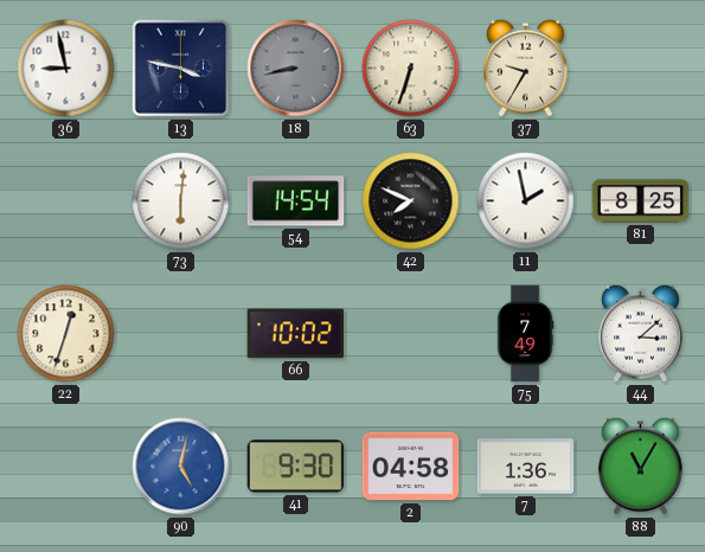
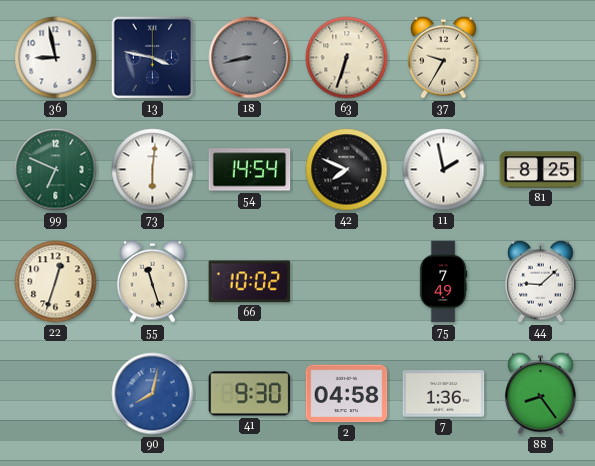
99: none -> 6:49 (56, 170)
55: none -> 11:27 (153, 281)
44: 3:08 -> 9:08 (541, 281)
90: 5:02 -> 8:02 (153, 394)
88: 11:05 -> 8:24 (541, 393)
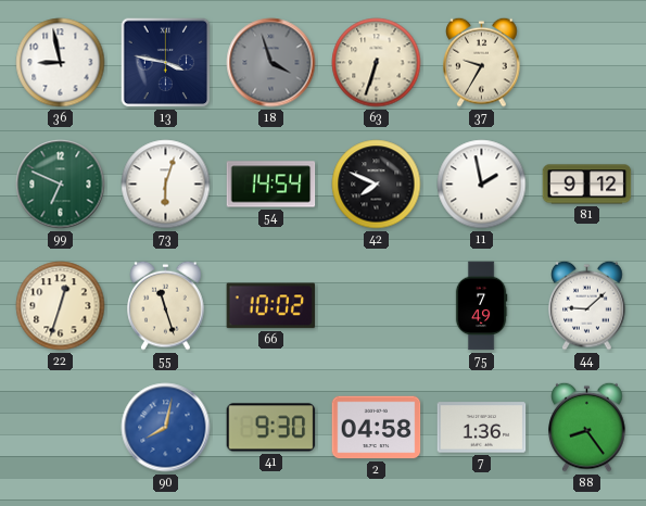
18: 8:43 -> 3:57 (271, 63)
73: 6:01 -> 6:03 (166, 185)
81: 8:25 -> 9:12 (587, 185)
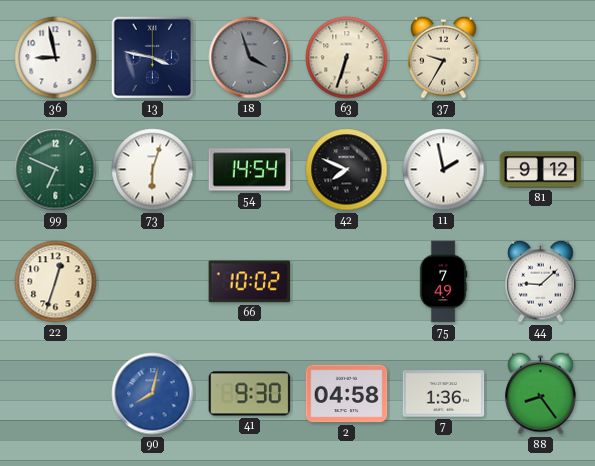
55: 11:27 -> none (166, 305)
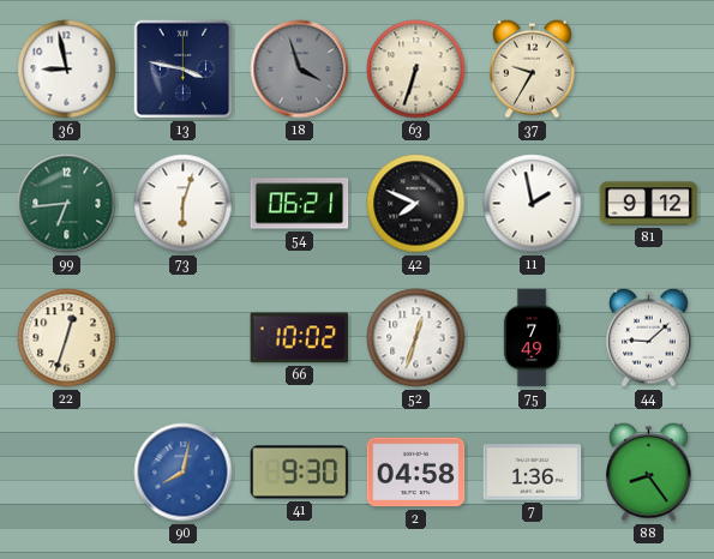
99: 6:49 -> 6:44 (67, 204)
54: 14:54 -> 06:21 (300, 204)
52: none -> 12:33 (416, 338)
